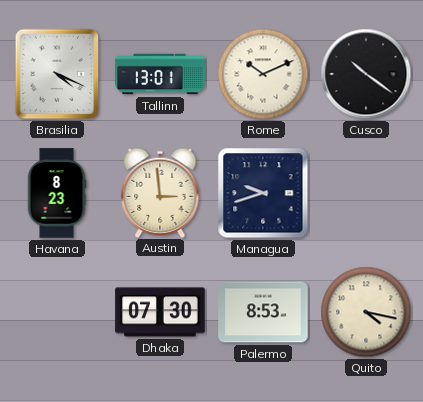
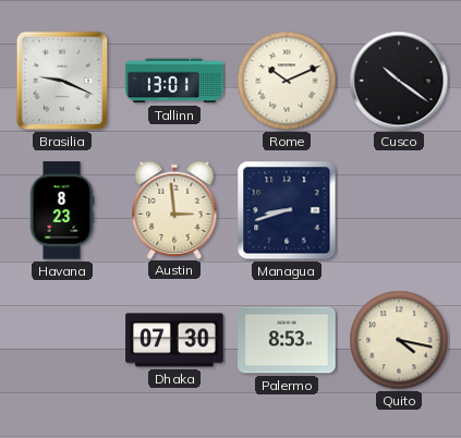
Brasilia: 4:19 -> 9:19 (62, 81)
Managua: 9:42 -> 8:42 (287, 210)
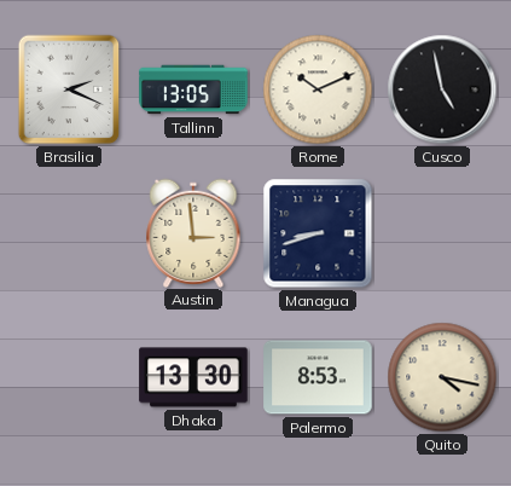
Brasilia: 9:19 -> 2:19 (69, 89)
Tallinn: 13:01 -> 13:05 (193, 89)
Cusco: 10:21 -> 4:58 (442, 89)
Havana: 8:23 -> none (62, 210)
Dhaka: 07:30 -> 13:30 (193, 377)
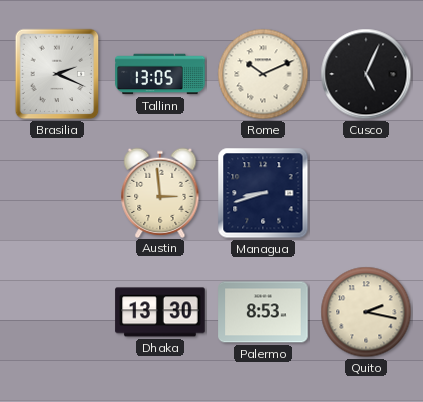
Cusco: 4:58 -> 5:04 (366, 74)
Quito: 4:17 -> 2:17 (366, 312)
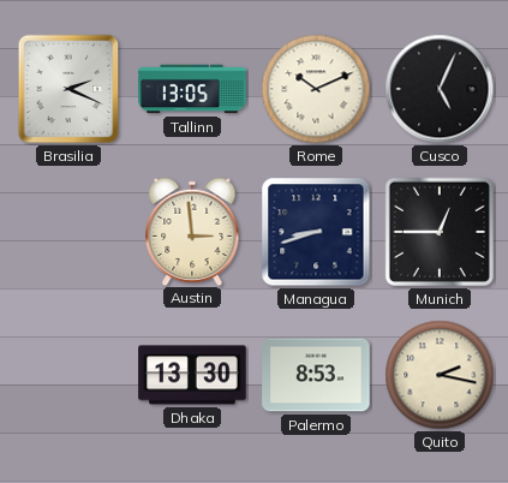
Munich: none -> 12:45 (440, 232)
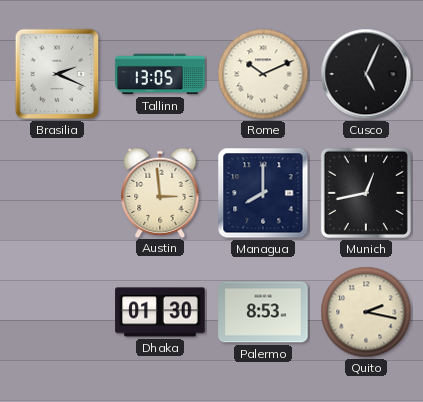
Managua: 8:42 -> 8:00 (263, 193)
Munich: 12:45 -> 12:43 (366, 193)
Dhaka: 13:30 -> 01:30 (160, 312)
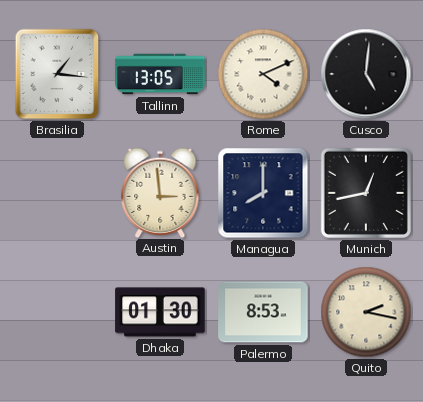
Brasilia: 2:19 -> 1:16 (57, 74)
Rome: 10:11 -> 4:11 (263, 74)
Cusco: 5:04 -> 5:01 (366, 74)
